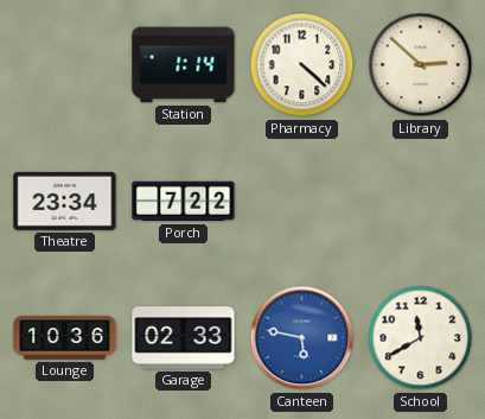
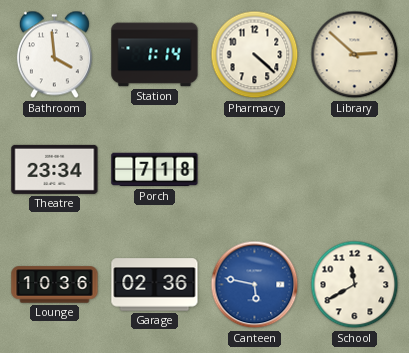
Bathroom: none -> 3:59 (54, 55)
Porch: 7:22 -> 7:18 (155, 170)
Garage: 02:33 -> 02:36 (155, 285)
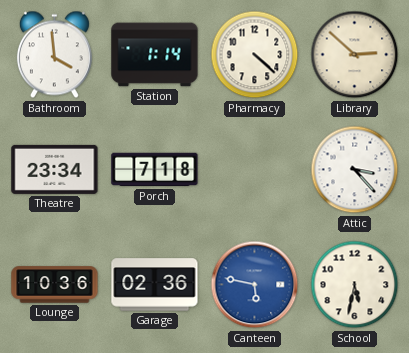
Attic: none -> 3:23 (355, 170)
School: 11:40 -> 5:32 (355, 285)
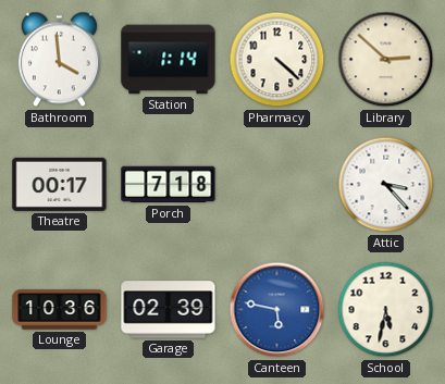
Theatre: 23:34 -> 00:17 (60, 184)
Garage: 02:36 -> 02:39 (169, 310)
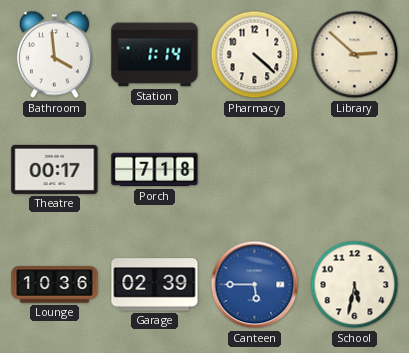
Attic: 3:23 -> none (386, 185)
Canteen: 5:47 -> 5:45 (255, 285)
